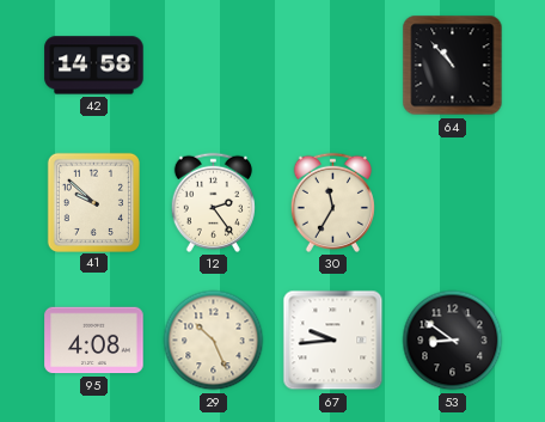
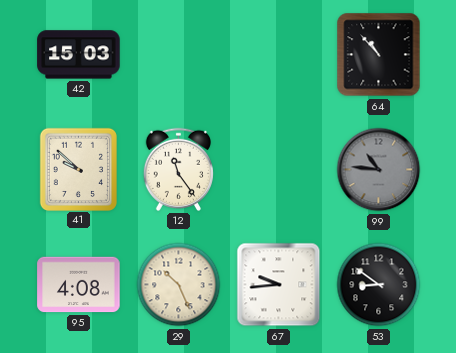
42: 14:58 -> 15:03 (79, 55)
12: 2:24 -> 11:24 (178, 169)
30: 11:35 -> none (332, 202)
99: none -> 10:46 (379, 170)
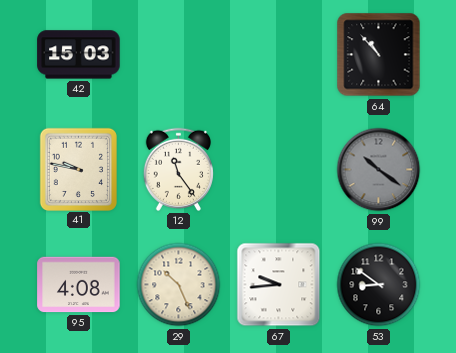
41: 9:52 -> 9:47 (78, 169)
99: 10:46 -> 10:21 (379, 170)
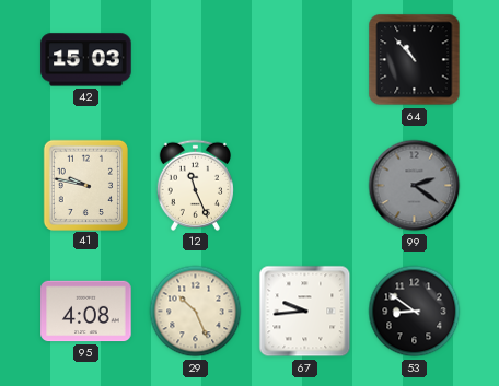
12: 11:24 -> 11:26 (195, 185)
99: 10:21 -> 2:21 (415, 186)
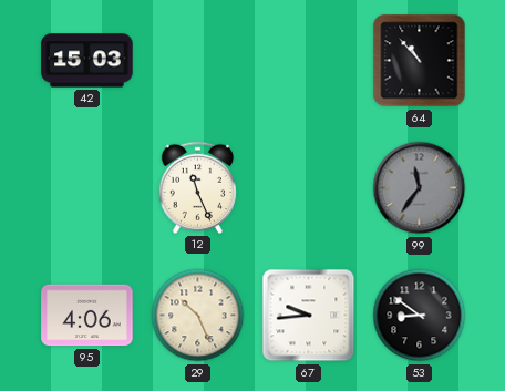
41: 9:47 -> none (85, 185)
99: 2:21 -> 11:36 (420, 188)
95: 4:08 -> 4:06 (87, 316)
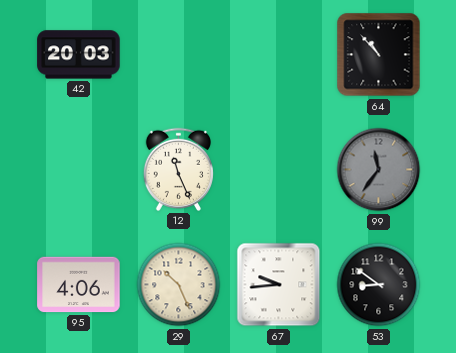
42: 15:03 -> 20:03 (79, 55)
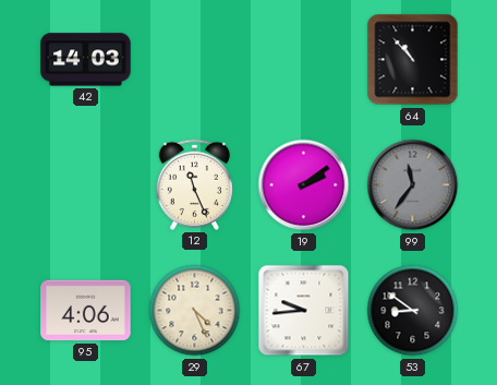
42: 20:03 -> 14:03 (86, 60)
19: none -> 2:09 (304, 185)
29: 10:26 -> 4:26 (195, 311)
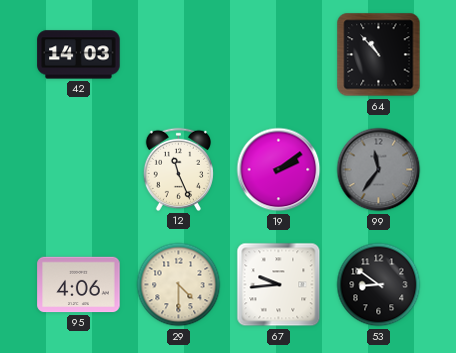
29: 4:26 -> 4:30 (179, 285)
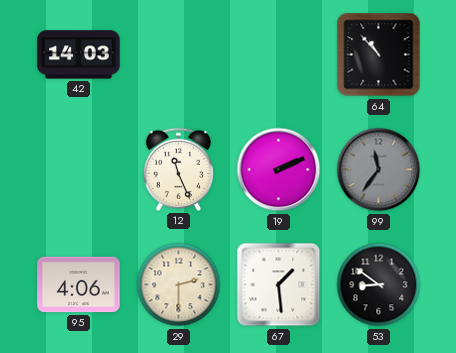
19: 2:09 -> 2:11 (279, 170)
29: 4:30 -> 2:30 (179, 285)
67: 9:44 -> 1:29 (279, 285)
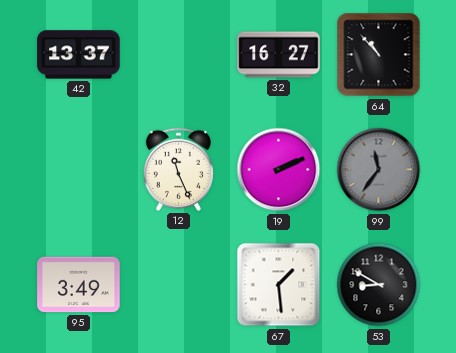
42: 14:03 -> 13:37 (79, 55)
32: none -> 16:27 (279, 55)
95: 4:06 -> 3:49 (79, 285)
29: 2:30 -> none (179, 285)
53: 8:51 -> 8:50 (379, 285)
